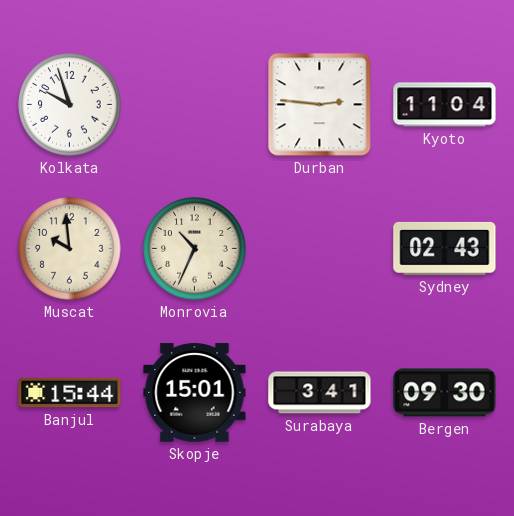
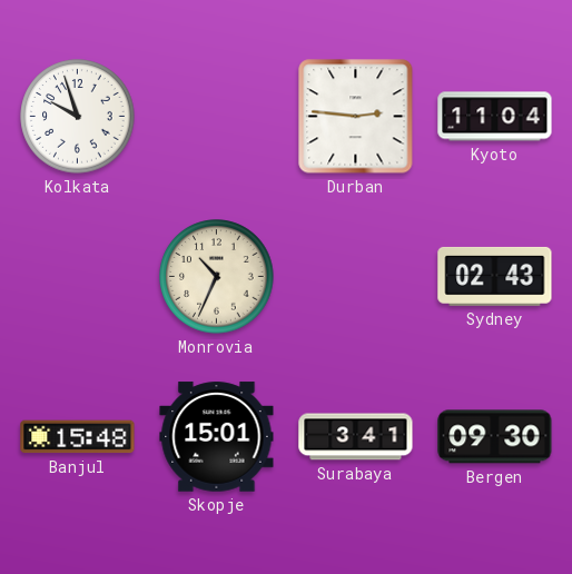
Muscat: 9:59 -> none (70, 249)
Banjul: 15:44 -> 15:48 (78, 437)
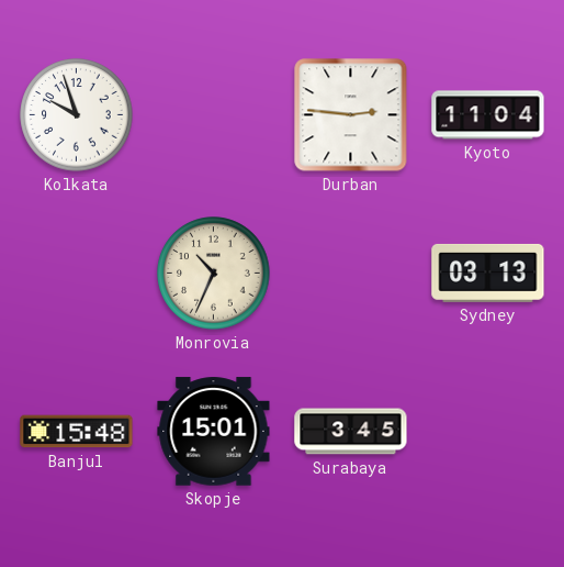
Sydney: 02:43 -> 03:13 (488, 273)
Surabaya: 3:41 -> 3:45 (351, 432)
Bergen: 09:30 -> none (495, 437)
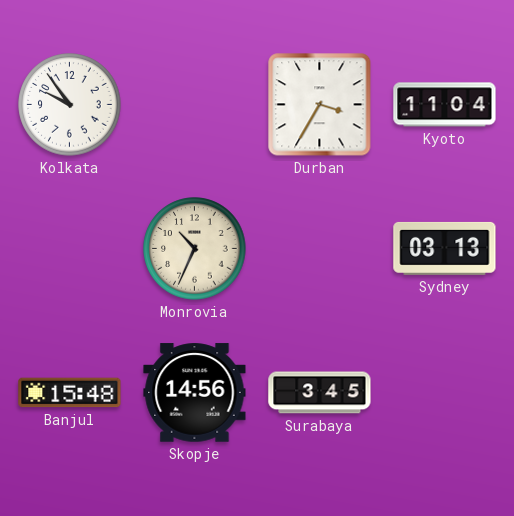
Kolkata: 9:57 -> 9:54 (70, 105)
Durban: 2:46 -> 3:35 (320, 105)
Skopje: 15:01 -> 14:56 (195, 393)
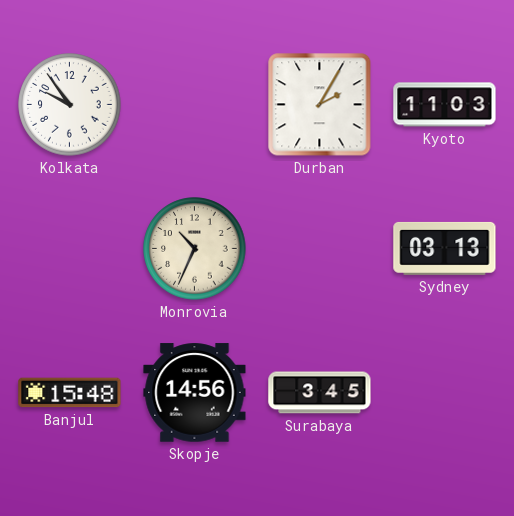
Durban: 3:35 -> 2:05 (320, 105)
Kyoto: 11:04 -> 11:03 (445, 105)
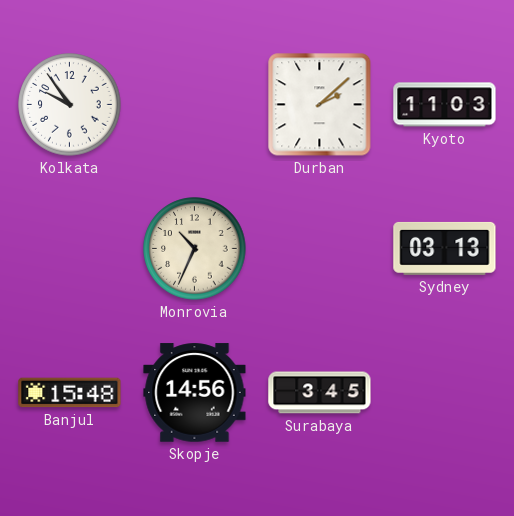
Durban: 2:05 -> 2:08 (320, 105)
